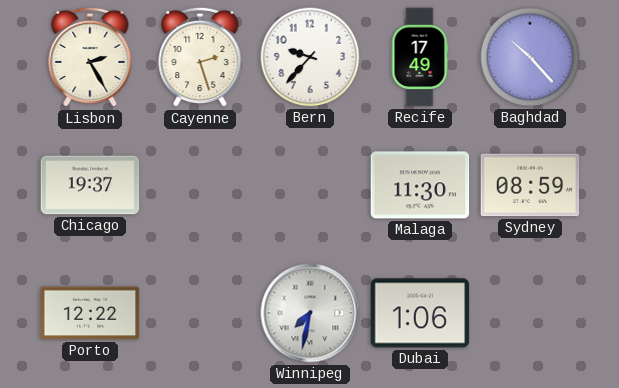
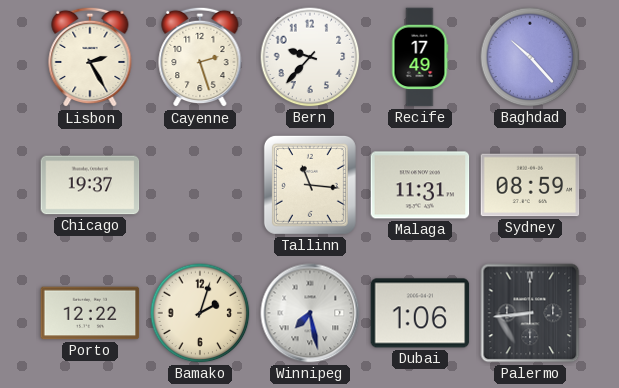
Tallinn: none -> 11:16 (310, 185)
Malaga: 11:30 -> 11:31 (420, 185)
Bamako: none -> 2:03 (200, 313)
Winnipeg: 7:32 -> 7:28 (310, 313)
Palermo: none -> 8:44 (530, 313)
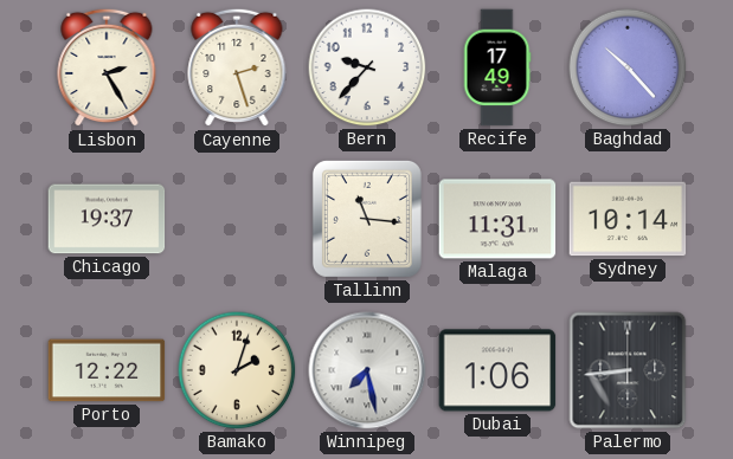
Sydney: 08:59 -> 10:14 (628, 219)
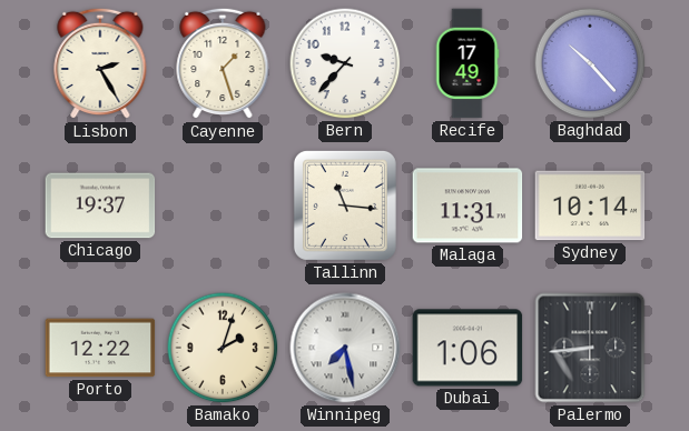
Cayenne: 2:27 -> 1:27 (223, 63)
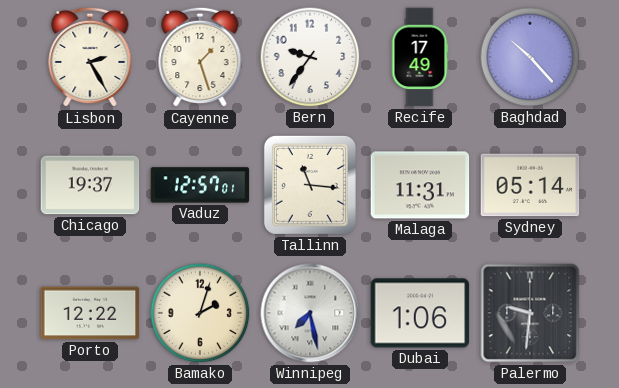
Bern: 9:37 -> 9:36 (310, 57)
Vaduz: none -> 12:57 (200, 185)
Sydney: 10:14 -> 05:14 (530, 185)
Palermo: 8:44 -> 9:31 (530, 313)
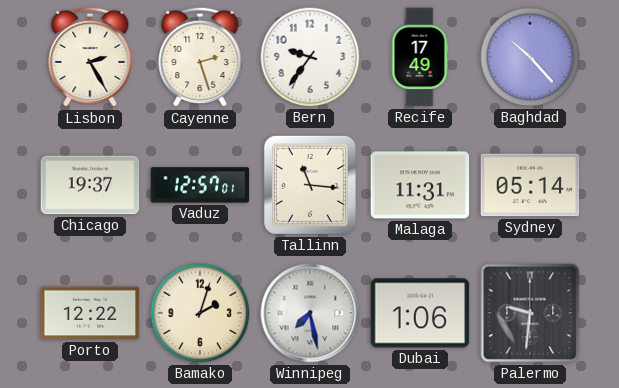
Cayenne: 1:27 -> 2:27 (200, 57)
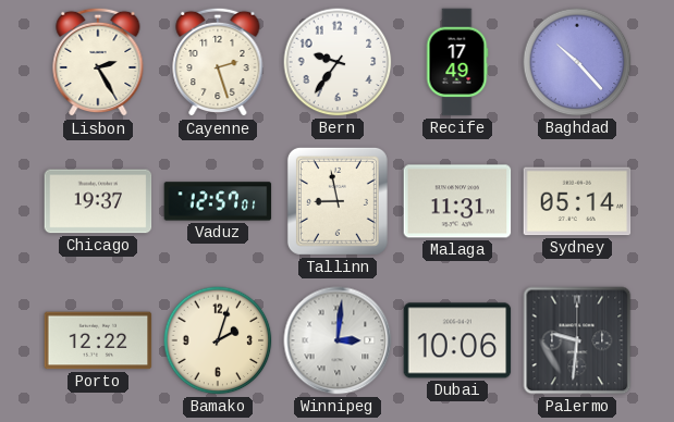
Tallinn: 11:16 -> 8:58 (338, 201)
Winnipeg: 7:28 -> 3:01 (338, 340)
Dubai: 1:06 -> 10:06 (457, 340)
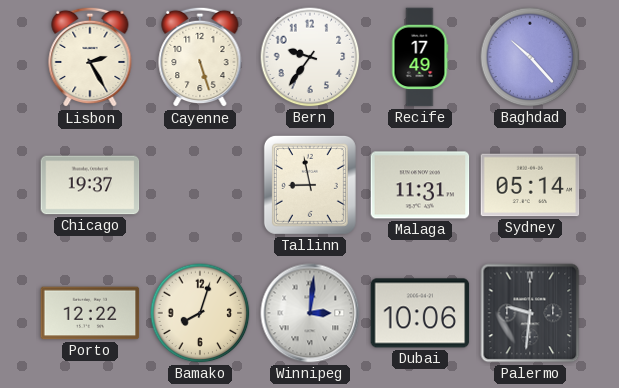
Cayenne: 2:27 -> 5:27 (200, 57)
Vaduz: 12:57 -> none (218, 201)
Bamako: 2:03 -> 8:03 (200, 313)
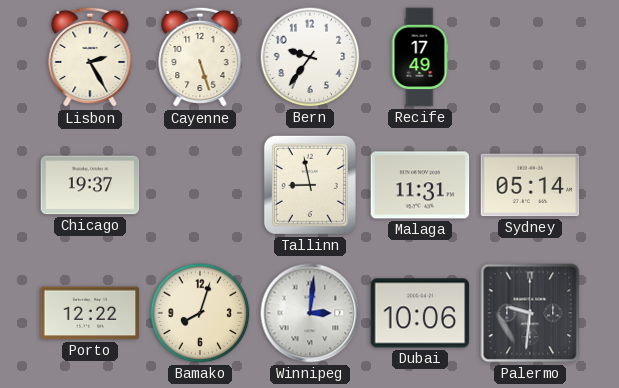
Baghdad: 10:23 -> none (530, 57)
